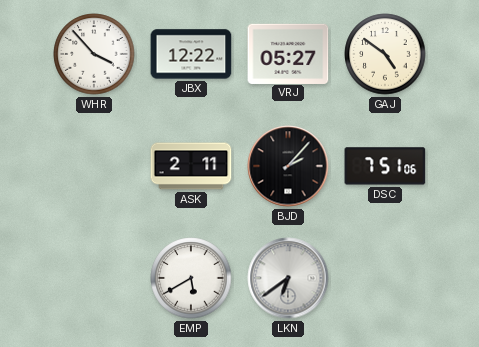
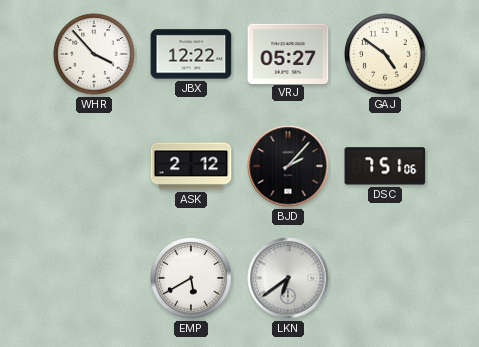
ASK: 2:11 -> 2:12 (191, 166)
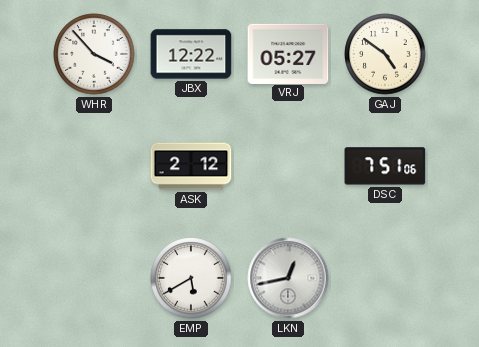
BJD: 2:07 -> none (288, 166)
LKN: 6:39 -> 12:43 (288, 278)
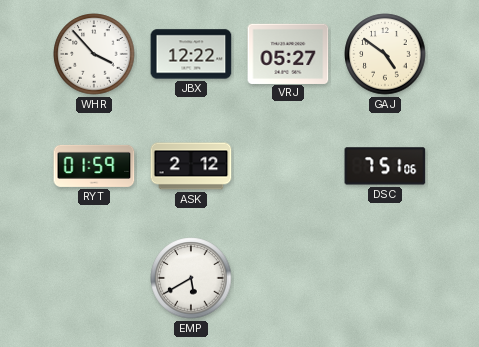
RYT: none -> 01:59 (94, 166)
LKN: 12:43 -> none (288, 278)
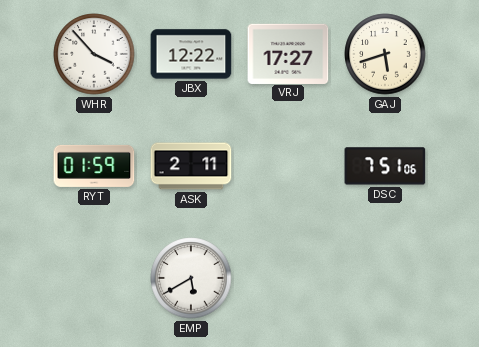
VRJ: 05:27 -> 17:27 (288, 53)
GAJ: 4:51 -> 5:42 (385, 54)
ASK: 2:12 -> 2:11 (191, 166)
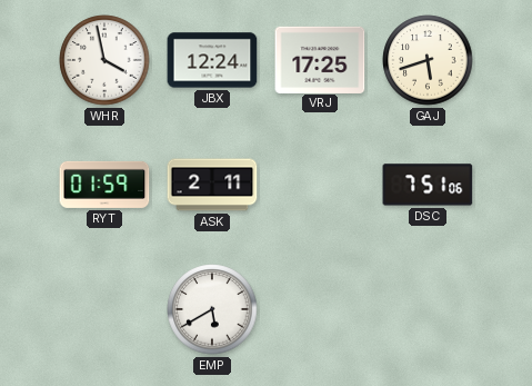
WHR: 3:53 -> 3:58 (104, 60)
JBX: 12:22 -> 12:24 (212, 60)
VRJ: 17:27 -> 17:25 (320, 59)
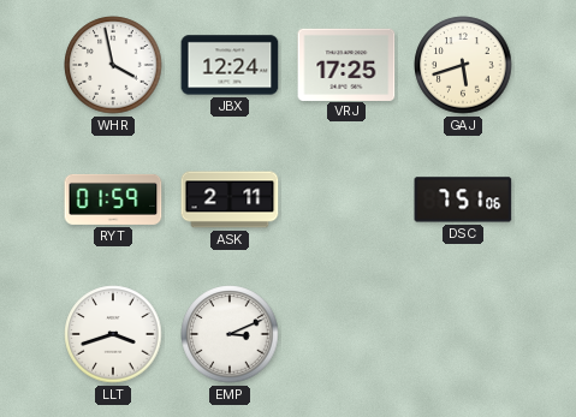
LLT: none -> 3:42 (113, 334)
EMP: 5:40 -> 3:11 (230, 334)
